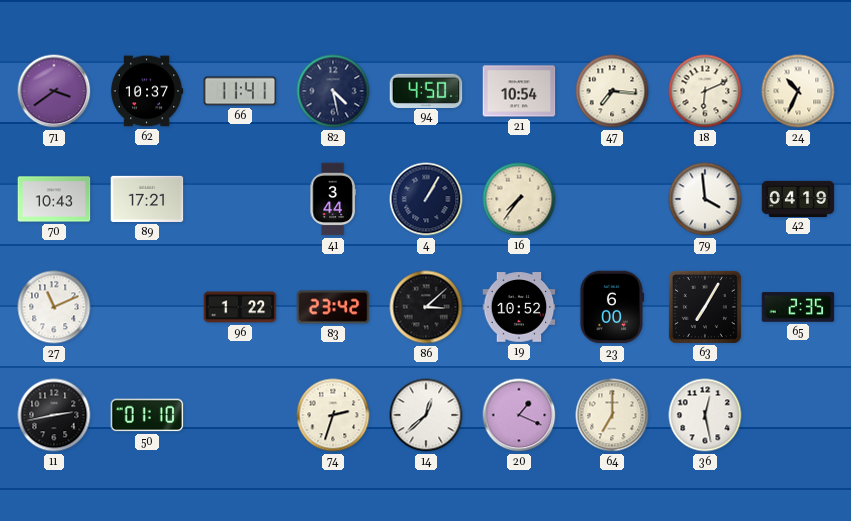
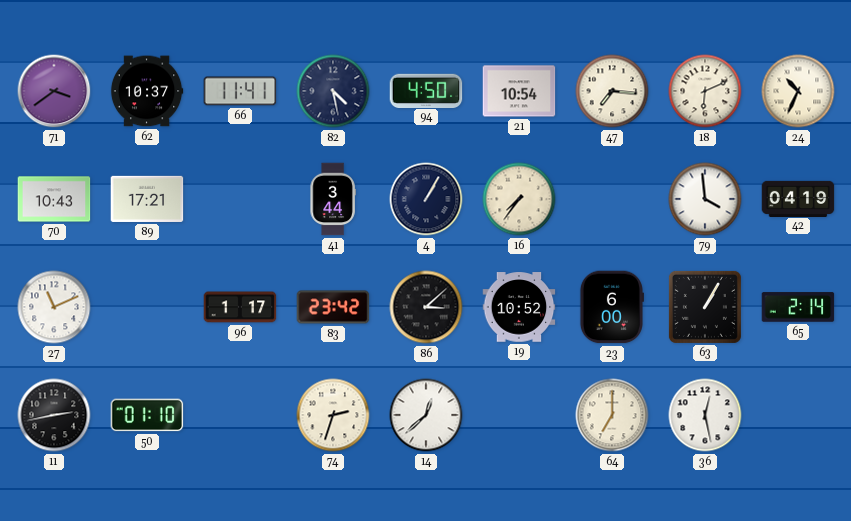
96: 1:22 -> 1:17 (240, 307)
63: 7:05 -> 1:05 (705, 307)
65: 2:35 -> 2:14 (798, 307)
20: 1:19 -> none (519, 415)
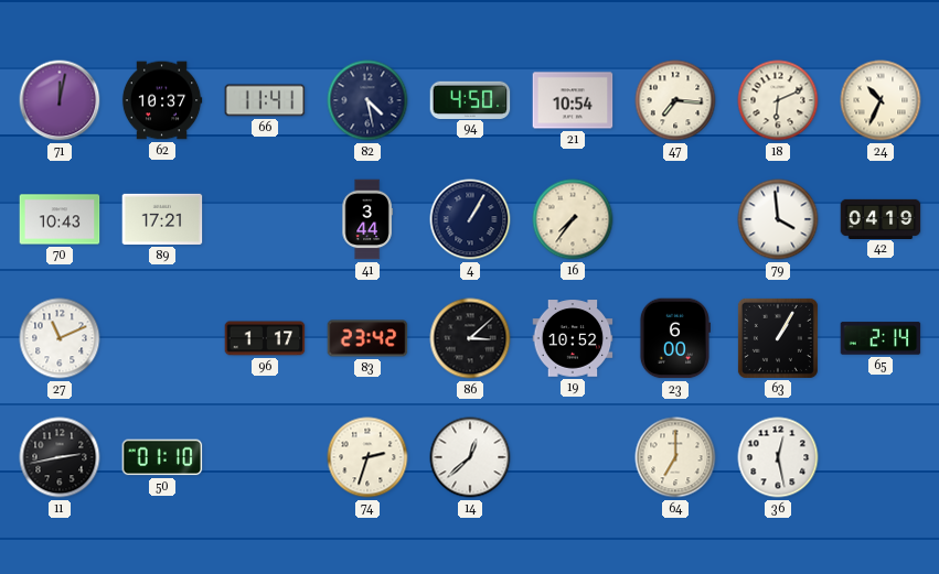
71: 3:39 -> 12:02 (60, 100)
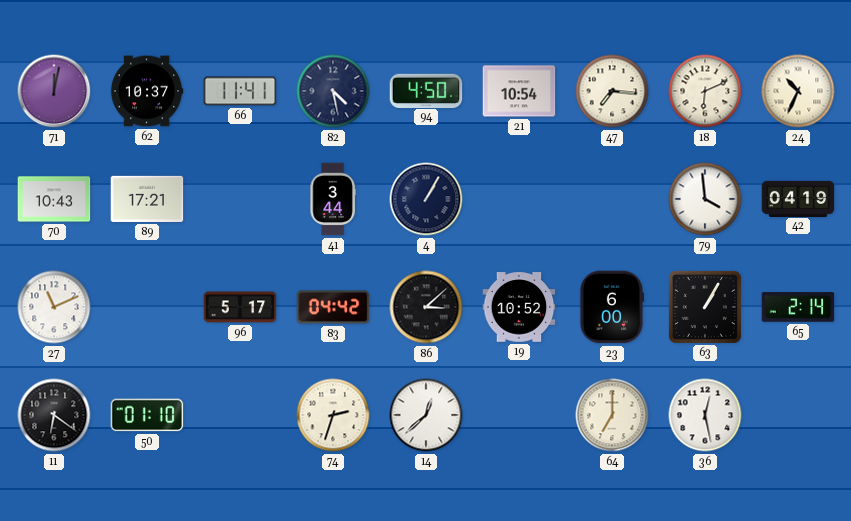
16: 7:36 -> none (573, 219)
96: 1:17 -> 5:17 (240, 307)
83: 23:42 -> 04:42 (333, 307)
11: 2:43 -> 6:21 (54, 415)
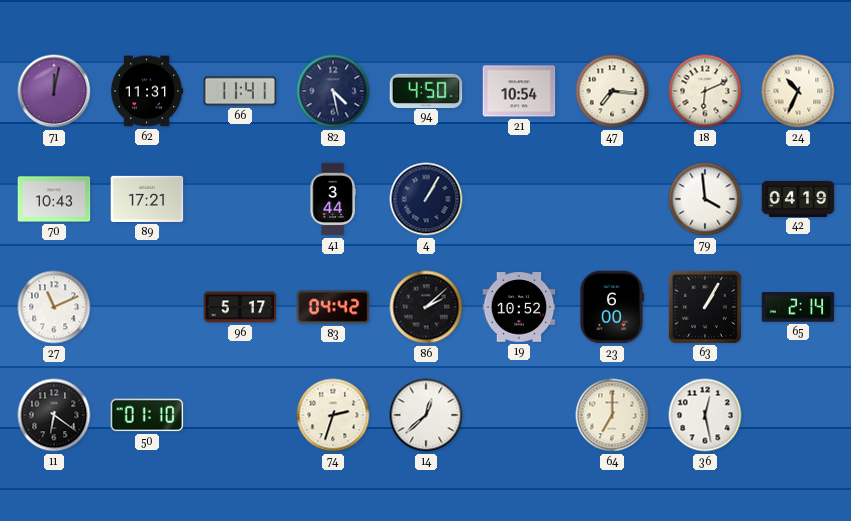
62: 10:37 -> 11:31 (147, 91)
86: 3:08 -> 2:08 (426, 307)
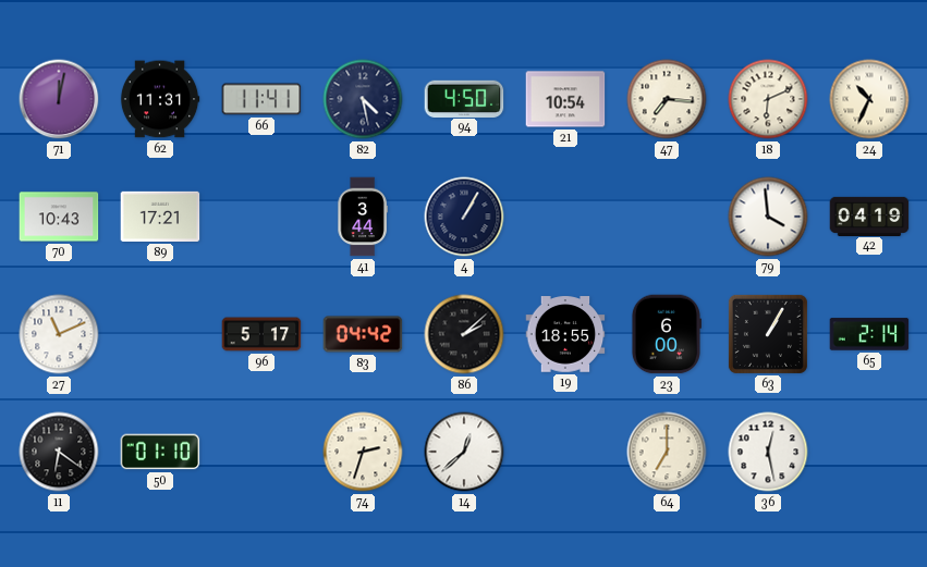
19: 10:52 -> 18:55 (565, 334)
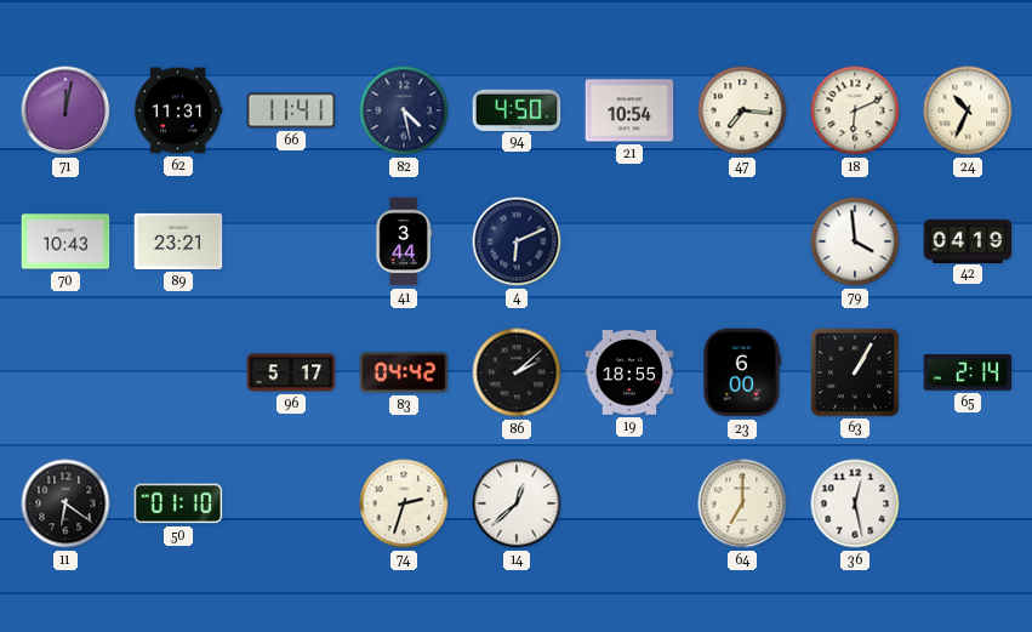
89: 17:21 -> 23:21 (178, 241)
4: 1:05 -> 6:11 (517, 241)
27: 11:11 -> none (59, 334)
